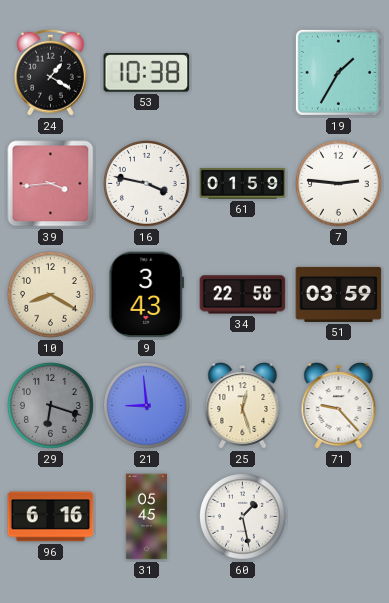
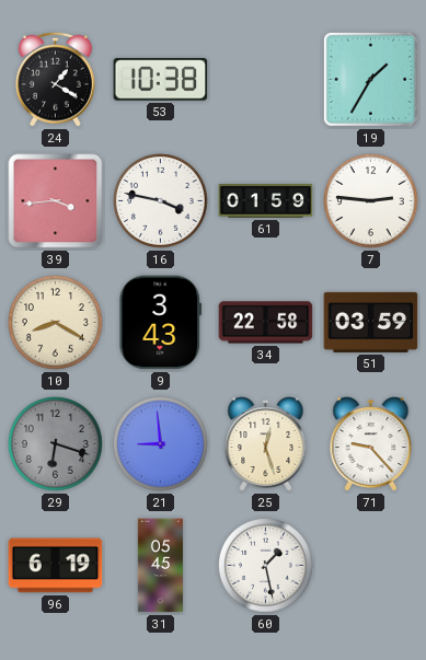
96: 6:16 -> 6:19 (56, 566)
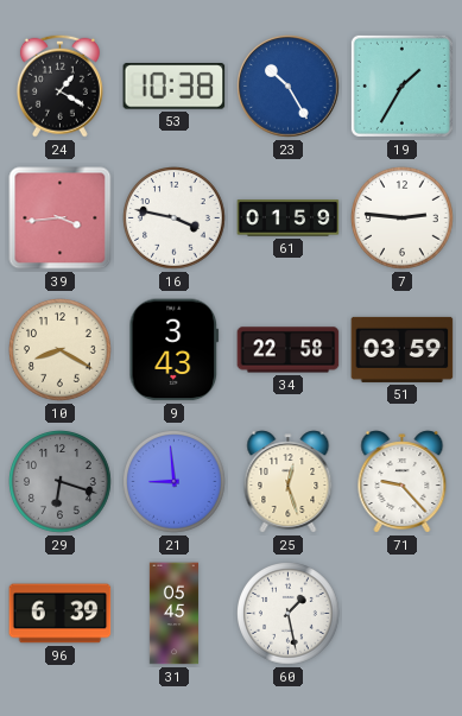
23: none -> 10:25 (289, 87)
96: 6:19 -> 6:39 (61, 614)
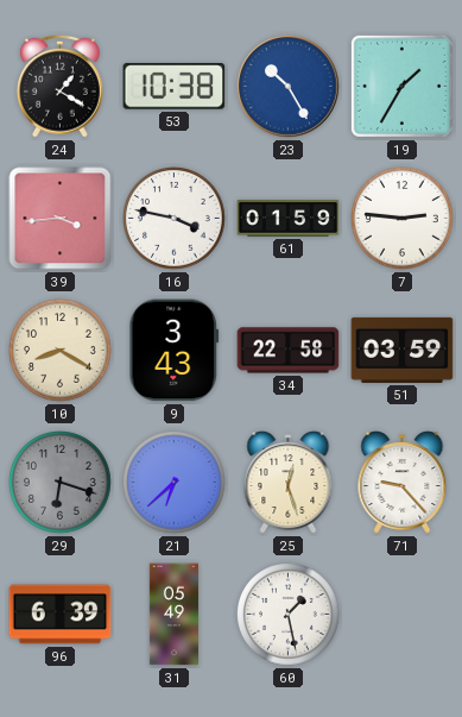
21: 8:59 -> 6:38 (175, 483)
31: 05:45 -> 05:49 (173, 615)
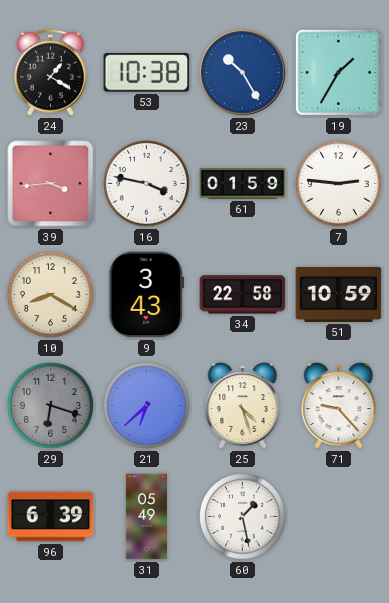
51: 03:59 -> 10:59 (339, 294)
25: 12:27 -> 4:27 (243, 406)
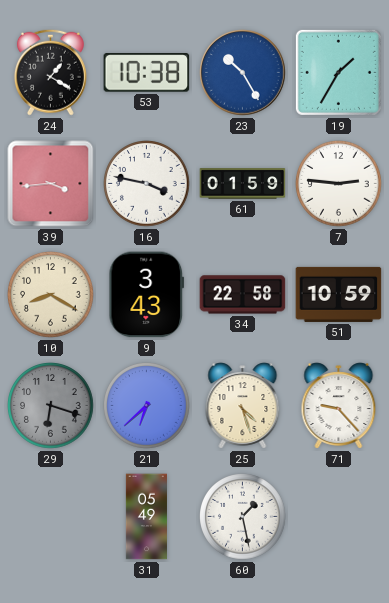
96: 6:39 -> none (51, 517)
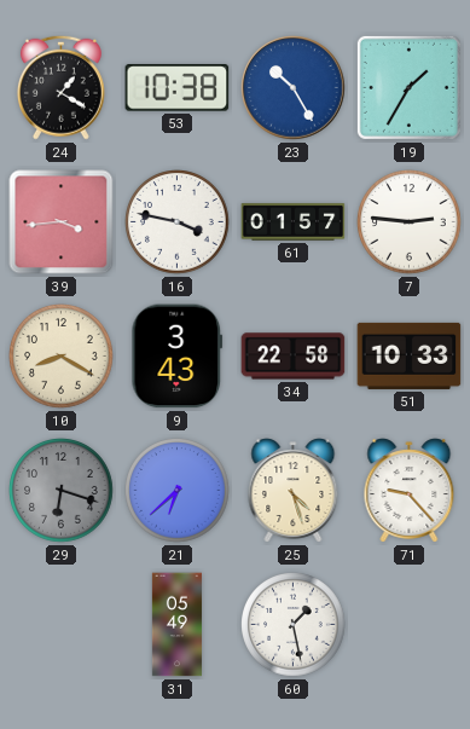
61: 01:59 -> 01:57 (294, 222)
51: 10:59 -> 10:33 (410, 355)
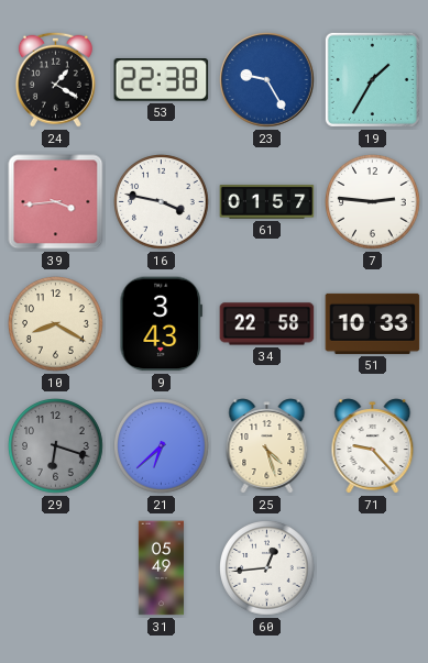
53: 10:38 -> 22:38 (162, 80)
23: 10:25 -> 9:25 (267, 80)
60: 1:28 -> 12:44 (267, 568)
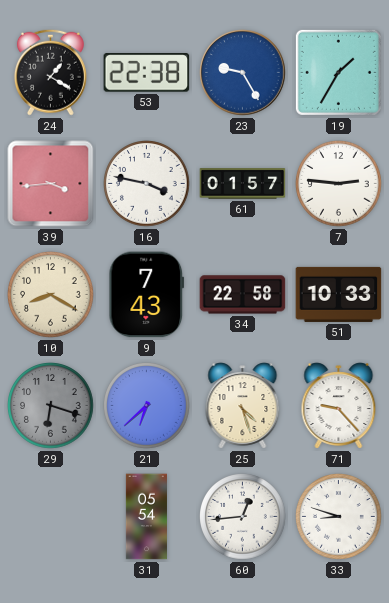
9: 3:43 -> 7:43 (146, 295)
31: 05:49 -> 05:54 (146, 517)
33: none -> 8:48 (339, 517)
